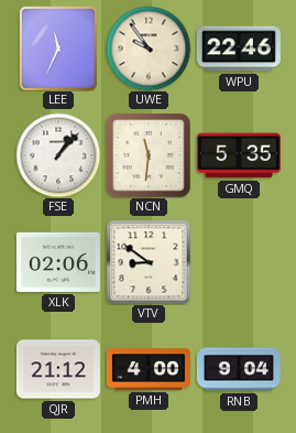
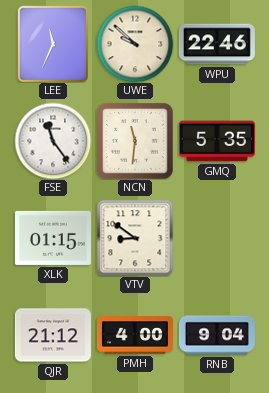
UWE: 9:54 -> 9:52 (135, 44)
FSE: 1:07 -> 11:24 (53, 141)
XLK: 02:06 -> 01:15 (53, 238)
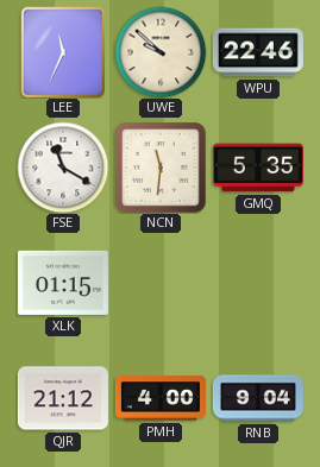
FSE: 11:24 -> 11:20 (63, 168)
VTV: 8:51 -> none (135, 238)
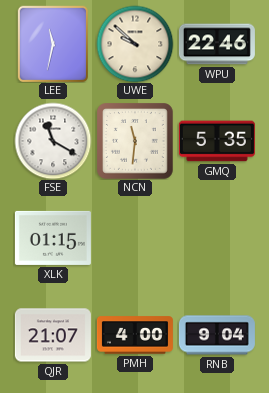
LEE: 11:34 -> 11:32 (53, 44)
QJR: 21:12 -> 21:07 (53, 335)
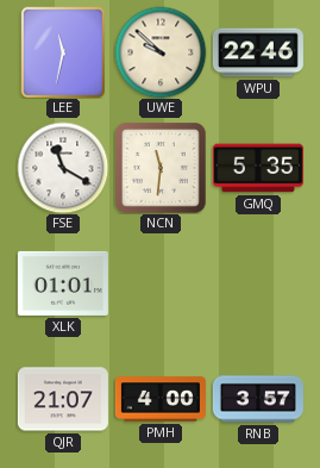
XLK: 01:15 -> 01:01 (63, 283)
RNB: 9:04 -> 3:57 (258, 399)
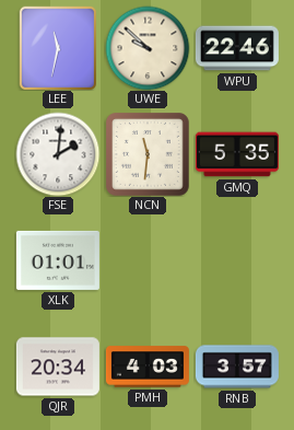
FSE: 11:20 -> 2:01 (58, 154)
QJR: 21:07 -> 20:34 (58, 367)
PMH: 4:00 -> 4:03 (148, 367)
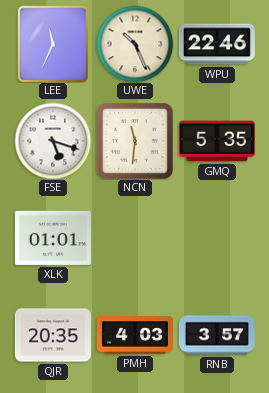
LEE: 11:32 -> 11:34 (53, 44)
UWE: 9:52 -> 10:26 (135, 44)
FSE: 2:01 -> 5:18 (53, 141)
QJR: 20:34 -> 20:35 (53, 335)
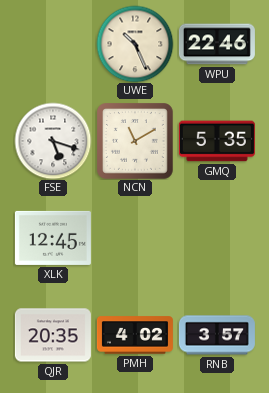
LEE: 11:34 -> none (53, 44)
NCN: 11:31 -> 11:10 (135, 142)
XLK: 01:01 -> 12:45 (53, 238)
PMH: 4:03 -> 4:02 (135, 335)
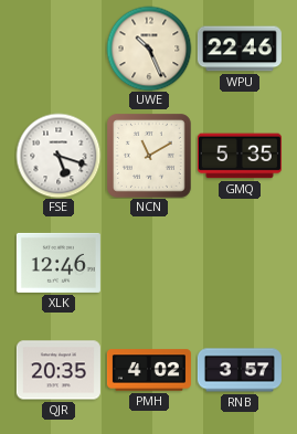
XLK: 12:45 -> 12:46 (59, 263)
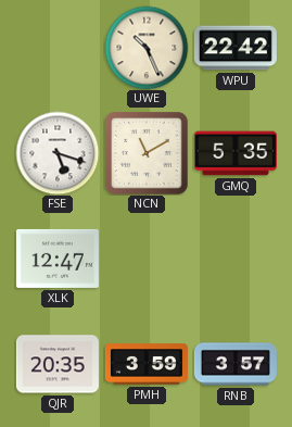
WPU: 22:46 -> 22:42 (236, 48)
XLK: 12:46 -> 12:47 (58, 259)
PMH: 4:02 -> 3:59 (147, 364)
